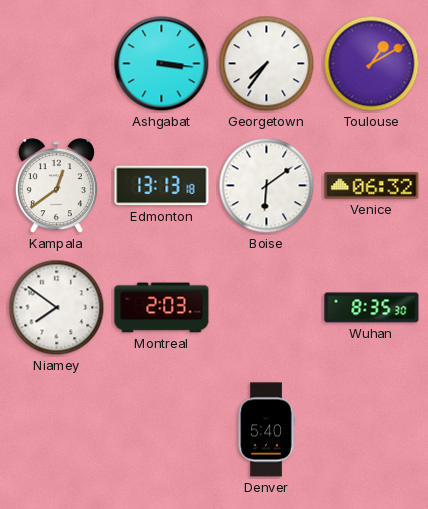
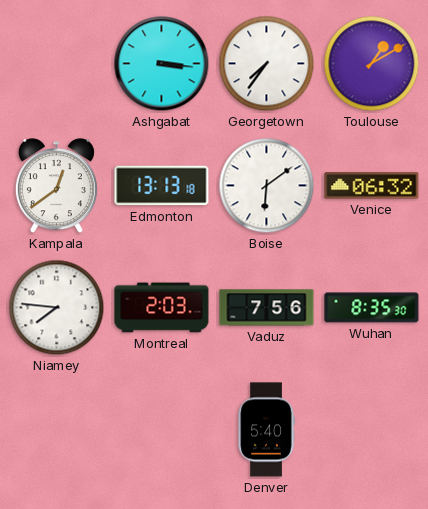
Niamey: 7:51 -> 7:46 (57, 308)
Vaduz: none -> 7:56 (267, 308)
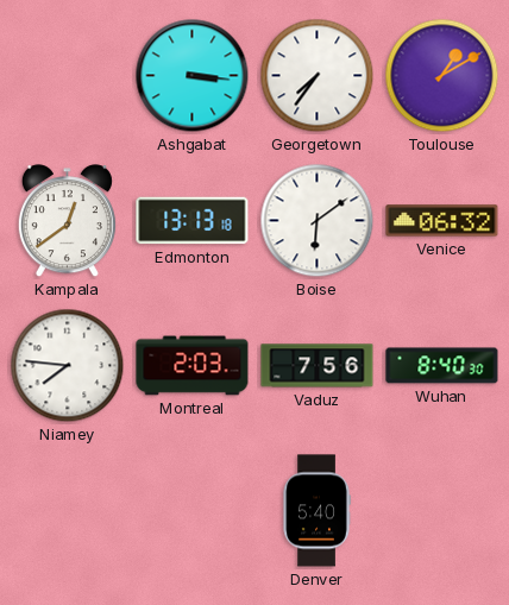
Wuhan: 8:35 -> 8:40 (442, 366)
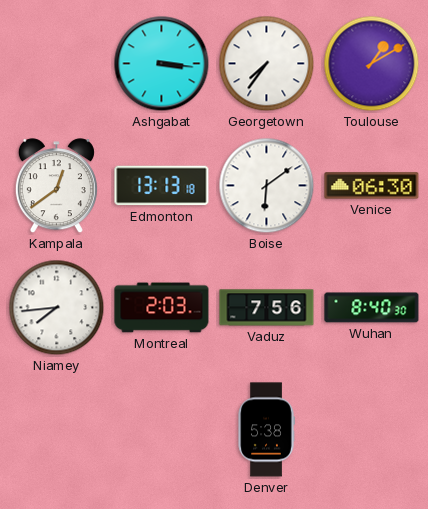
Venice: 06:32 -> 06:30 (372, 186)
Niamey: 7:46 -> 7:44 (57, 308)
Denver: 5:40 -> 5:38 (266, 430)
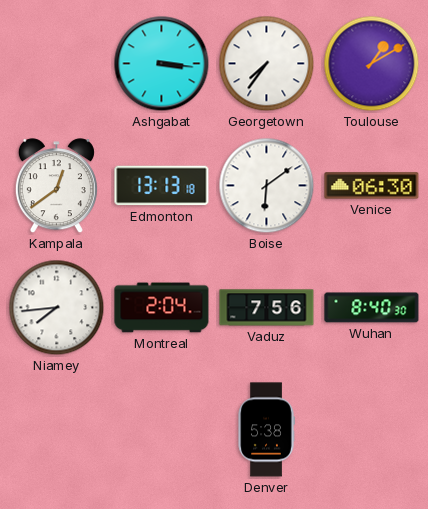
Montreal: 2:03 -> 2:04 (162, 308)
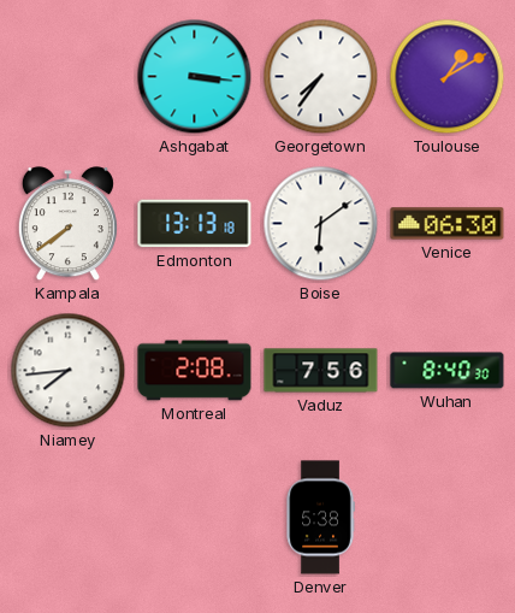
Kampala: 12:39 -> 7:39 (67, 224)
Montreal: 2:04 -> 2:08 (195, 371)
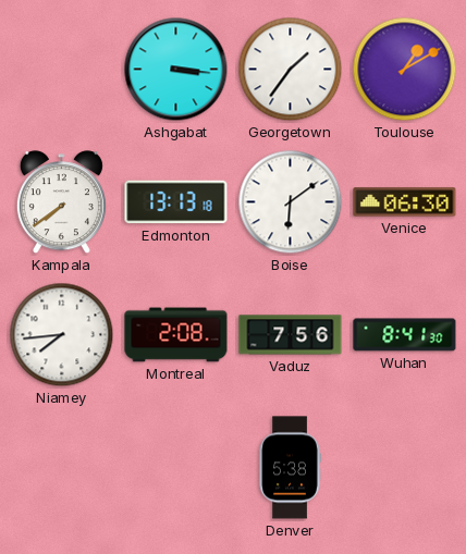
Georgetown: 7:36 -> 1:36 (291, 70)
Wuhan: 8:40 -> 8:41 (405, 335)
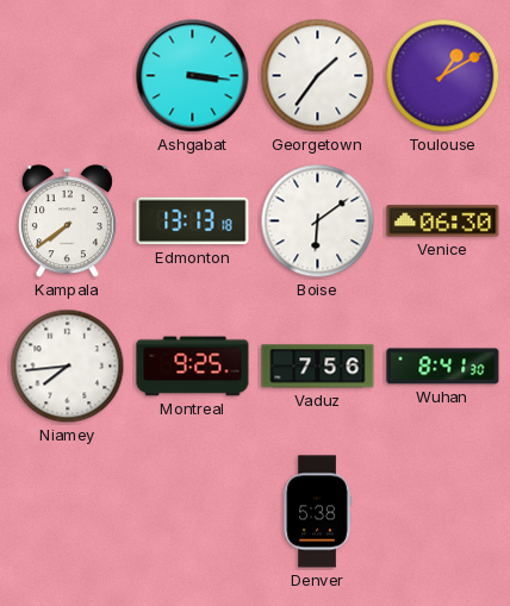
Montreal: 2:08 -> 9:25 (193, 367)
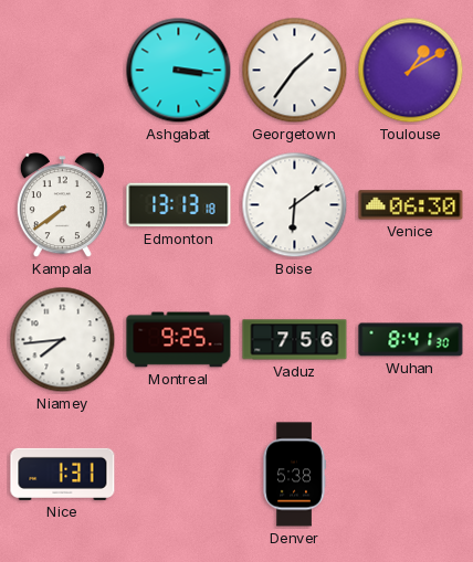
Nice: none -> 1:31 (63, 474)
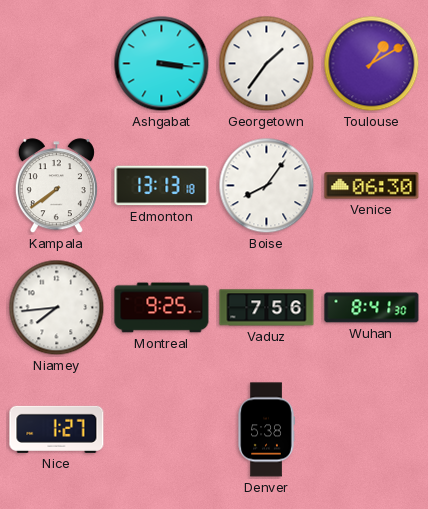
Boise: 6:09 -> 8:06 (267, 186)
Nice: 1:31 -> 1:27 (57, 429)
